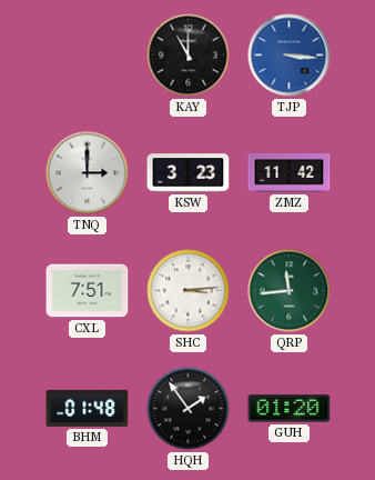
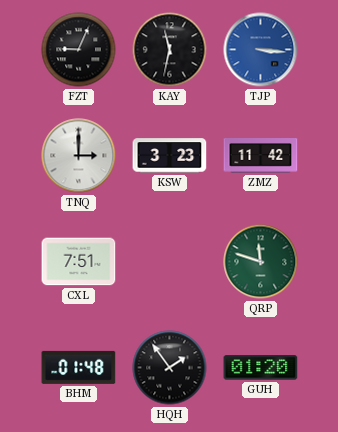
FZT: none -> 9:04 (79, 50)
KAY: 11:00 -> 11:32 (170, 50)
SHC: 3:14 -> none (189, 291)
QRP: 11:44 -> 11:48 (261, 262)
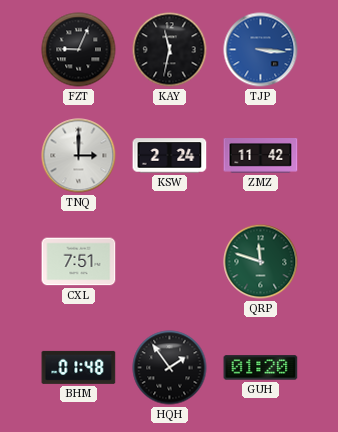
KSW: 3:23 -> 2:24 (170, 156)
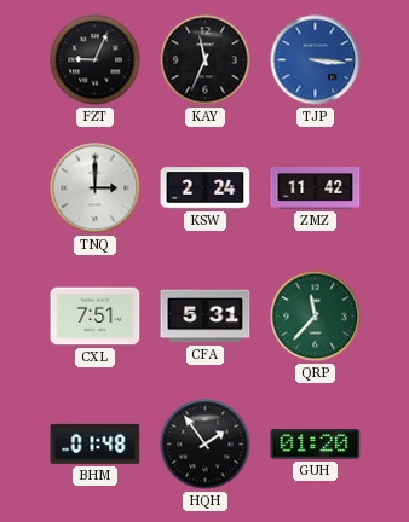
KAY: 11:32 -> 11:34 (206, 60)
CFA: none -> 5:31 (206, 317)
QRP: 11:48 -> 11:37 (316, 317)
